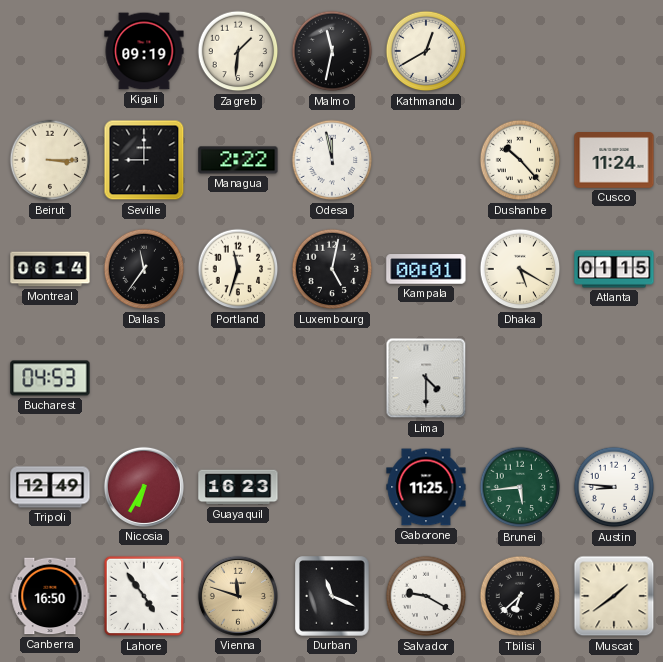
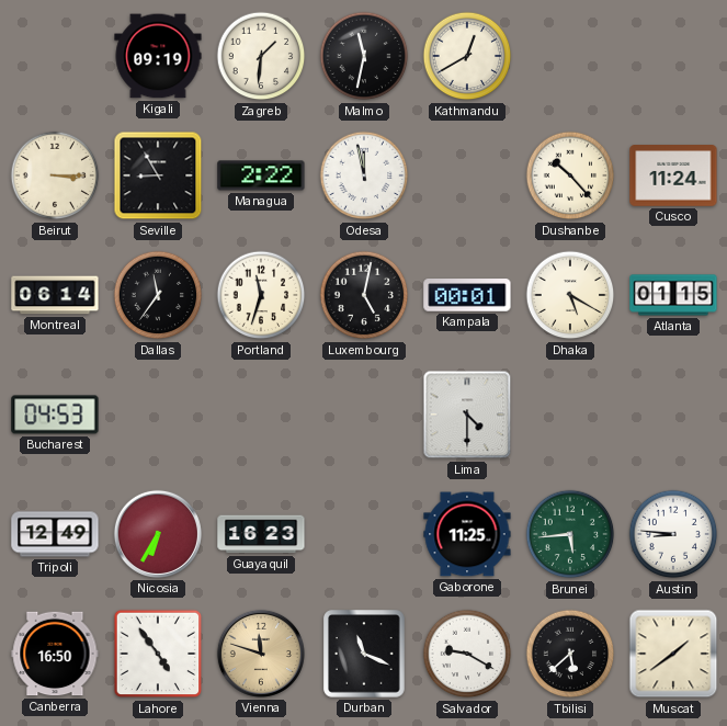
Seville: 9:00 -> 8:55 (158, 175)
Tbilisi: 6:38 -> 5:38 (570, 654)
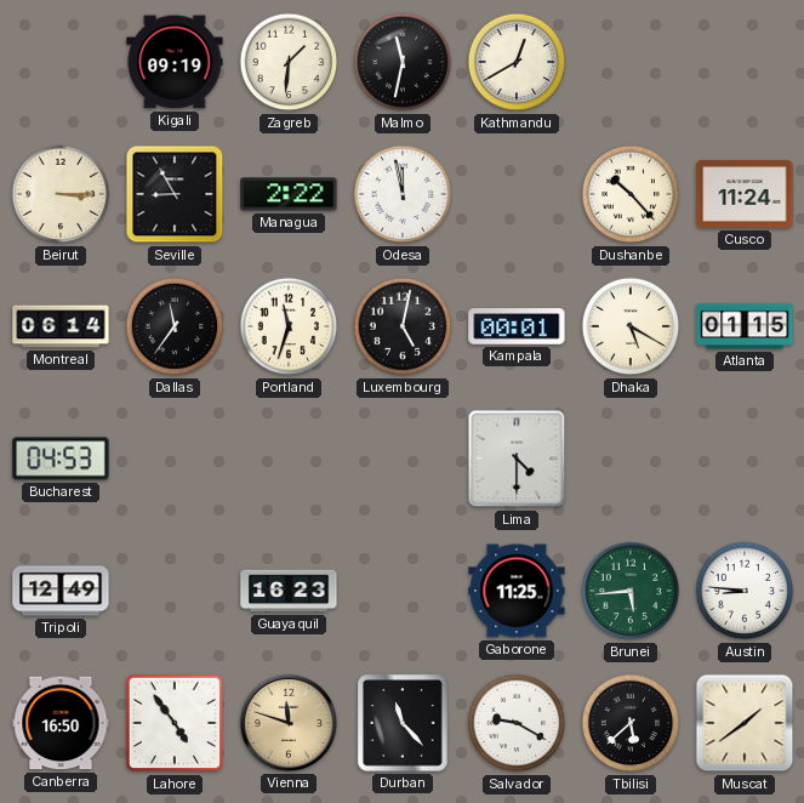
Nicosia: 6:35 -> none (158, 534)
Durban: 11:19 -> 11:23 (403, 723)
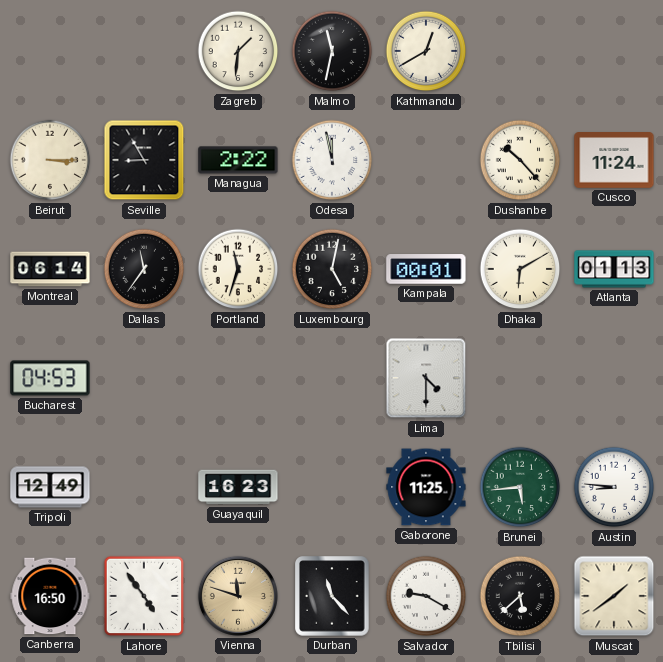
Kigali: 09:19 -> none (175, 62)
Dhaka: 5:20 -> 6:10 (520, 269)
Atlanta: 01:15 -> 01:13 (614, 269)
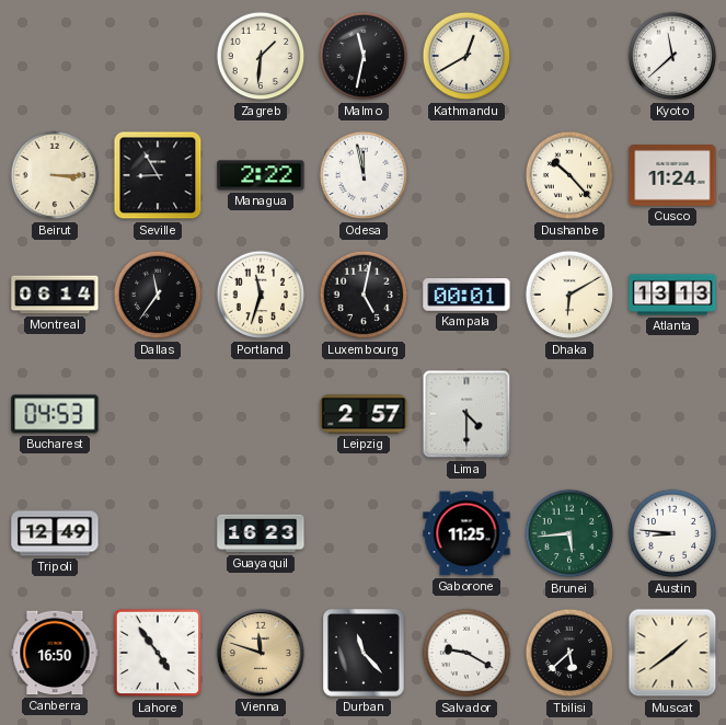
Kyoto: none -> 11:38 (672, 56)
Atlanta: 01:13 -> 13:13 (672, 295)
Leipzig: none -> 2:57 (364, 414)
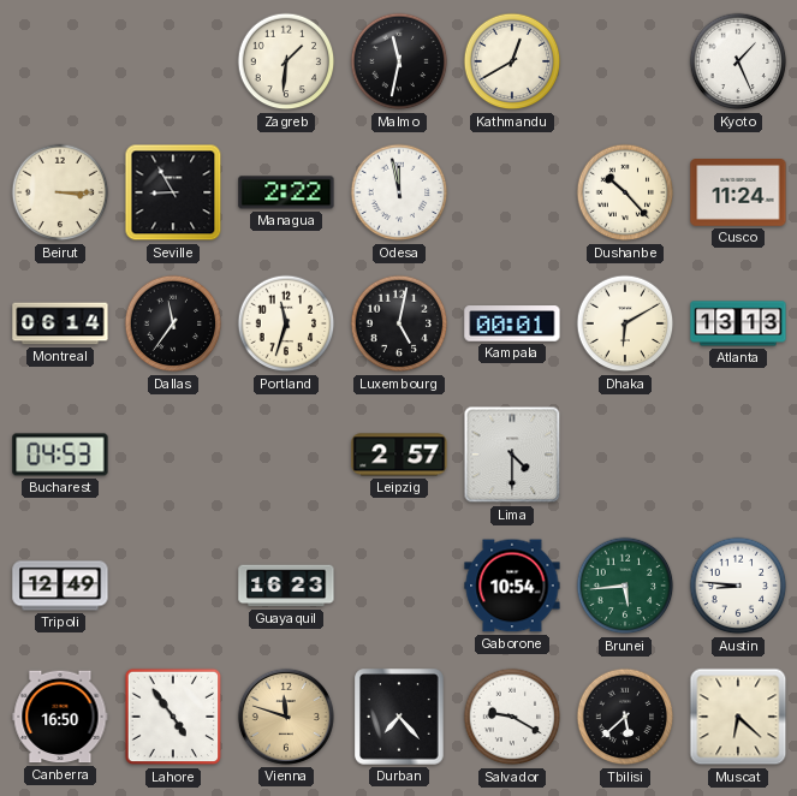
Kyoto: 11:38 -> 1:26 (738, 61)
Gaborone: 11:25 -> 10:54 (512, 586)
Durban: 11:23 -> 7:23 (399, 717)
Muscat: 1:39 -> 6:22 (738, 717)
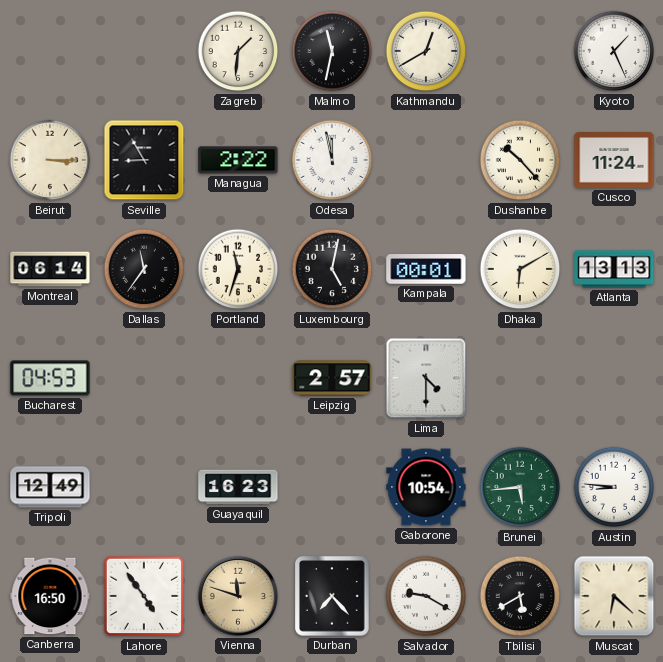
Tbilisi: 5:38 -> 5:40 (520, 596)
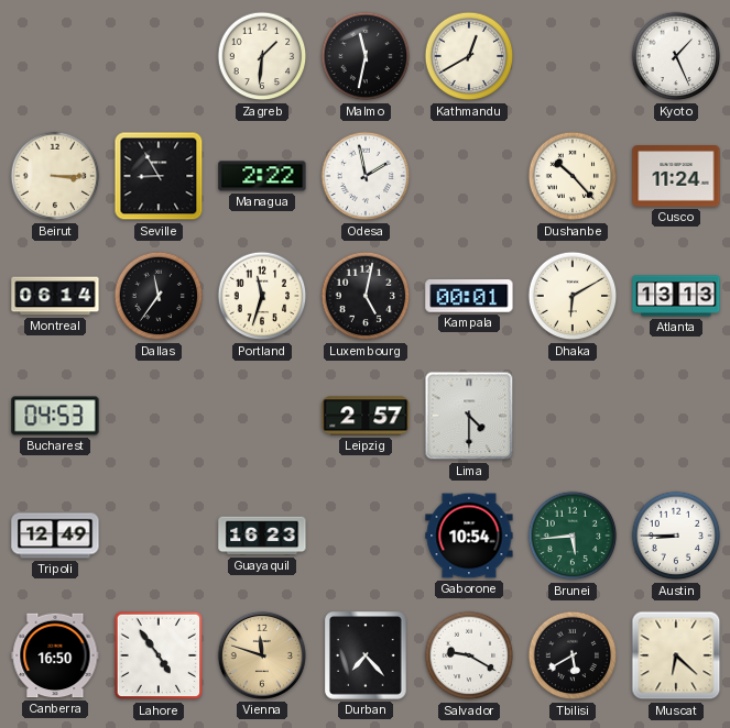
Odesa: 11:58 -> 1:58 (366, 176)
Austin: 8:46 -> 8:45 (676, 536)
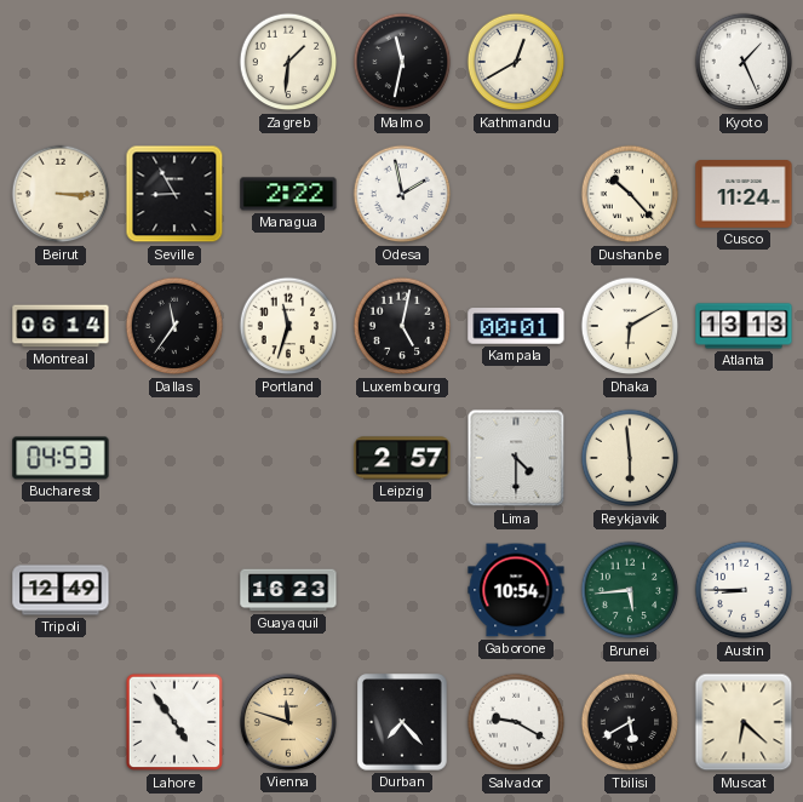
Reykjavik: none -> 5:59 (630, 458)
Canberra: 16:50 -> none (55, 655)
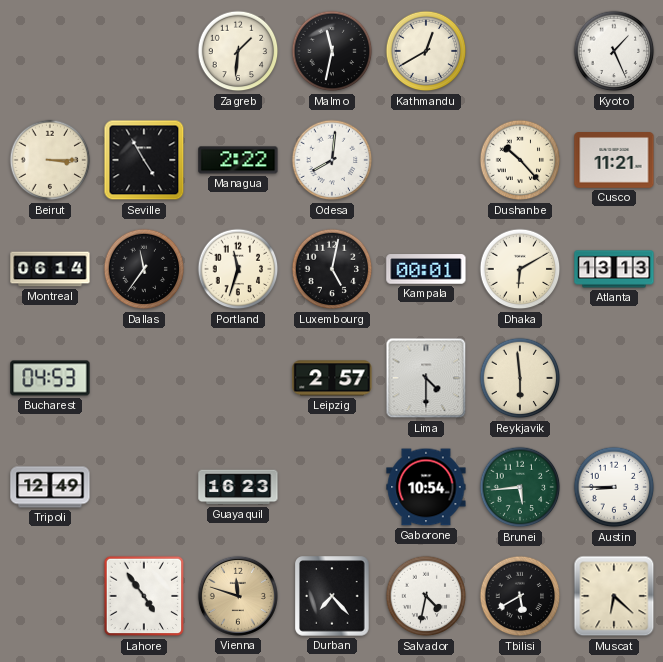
Seville: 8:55 -> 4:55 (144, 160)
Odesa: 1:58 -> 8:01 (332, 160)
Cusco: 11:24 -> 11:21 (614, 161)
Salvador: 9:20 -> 4:32 (426, 596)
